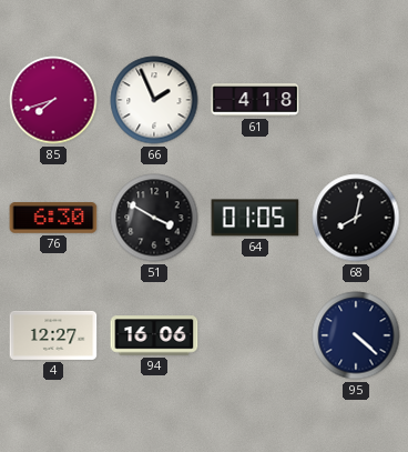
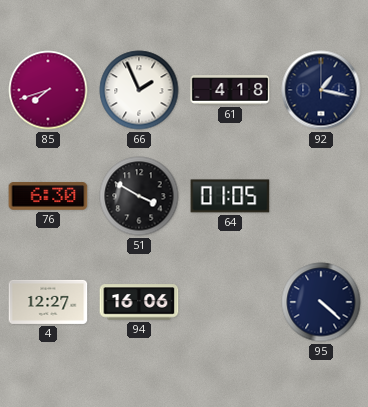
92: none -> 1:17 (321, 90)
68: 8:02 -> none (356, 218)
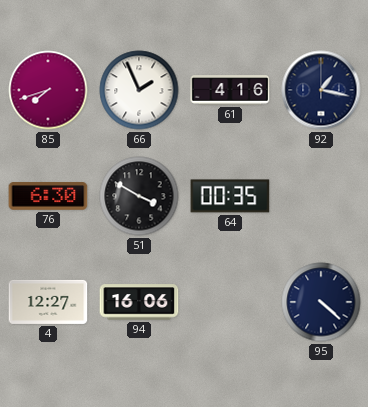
61: 4:18 -> 4:16 (230, 90)
64: 01:05 -> 00:35 (230, 196)
